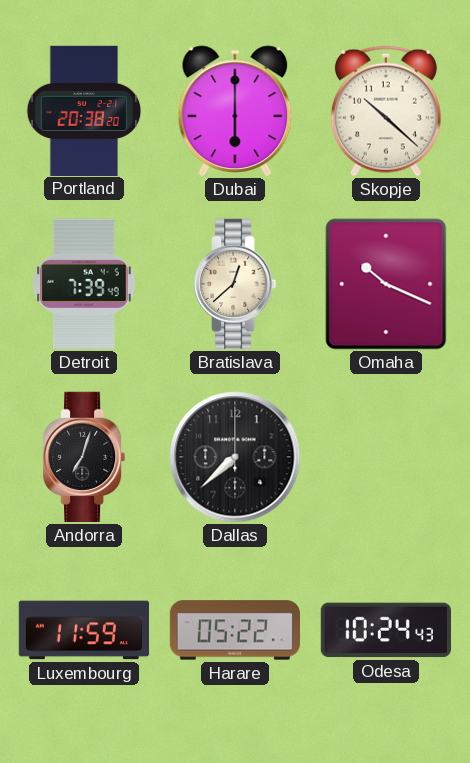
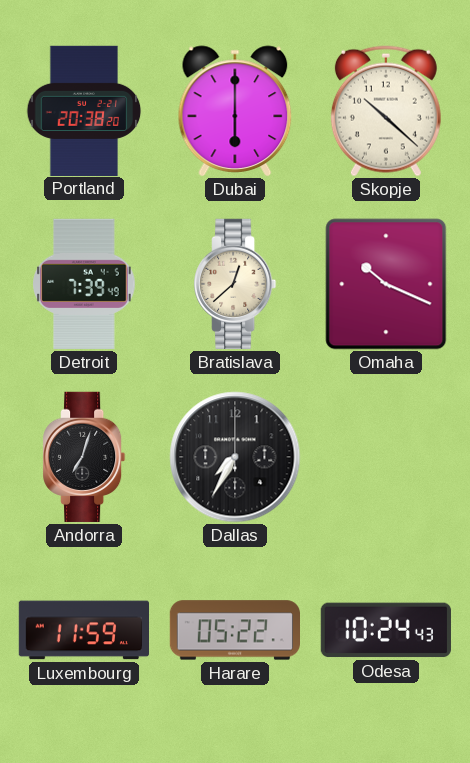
Dallas: 7:38 -> 7:35 (235, 457)
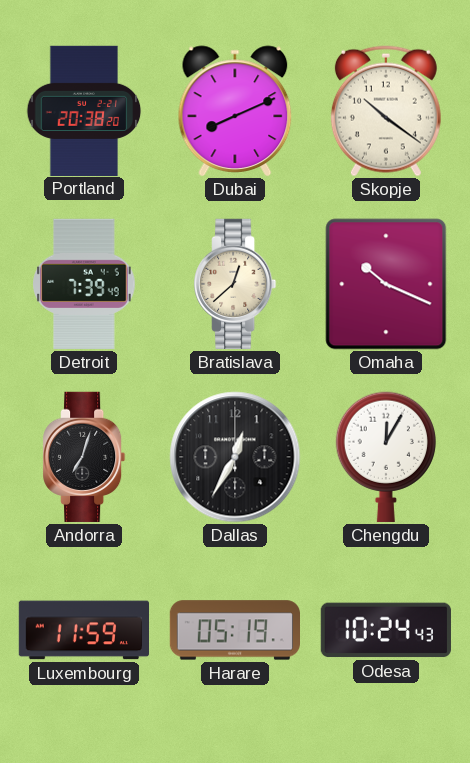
Dubai: 6:00 -> 8:11 (235, 111)
Skopje: 10:22 -> 10:21 (386, 111)
Dallas: 7:35 -> 12:35 (235, 457)
Chengdu: none -> 12:05 (386, 457)
Harare: 05:22 -> 05:19 (234, 630)
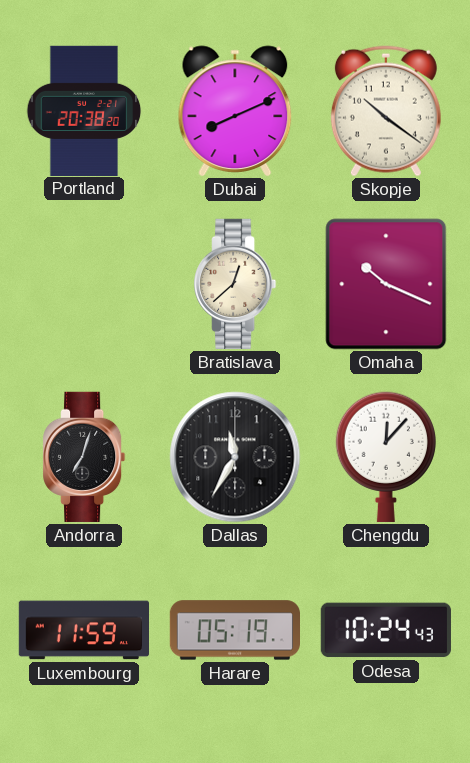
Detroit: 7:39 -> none (84, 284)
Dallas: 12:35 -> 11:35 (235, 457)
Chengdu: 12:05 -> 12:07 (386, 457)
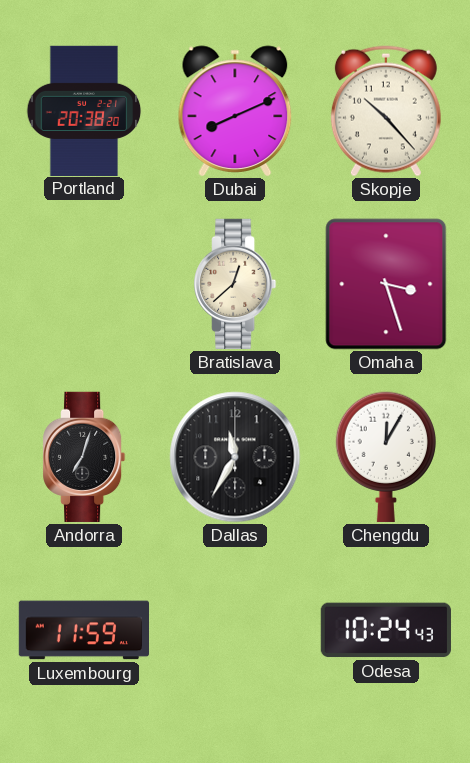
Skopje: 10:21 -> 10:23 (386, 111)
Omaha: 10:19 -> 3:27 (386, 284)
Chengdu: 12:07 -> 12:05 (386, 457)
Harare: 05:19 -> none (234, 630)
